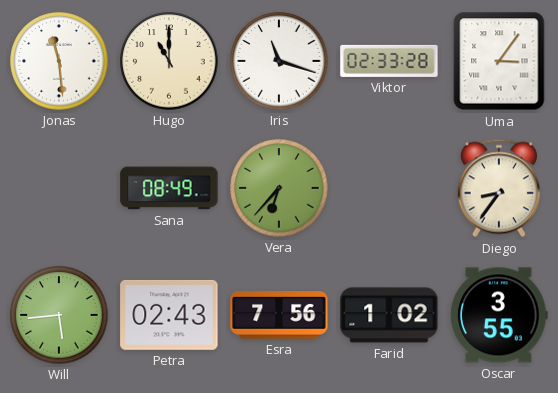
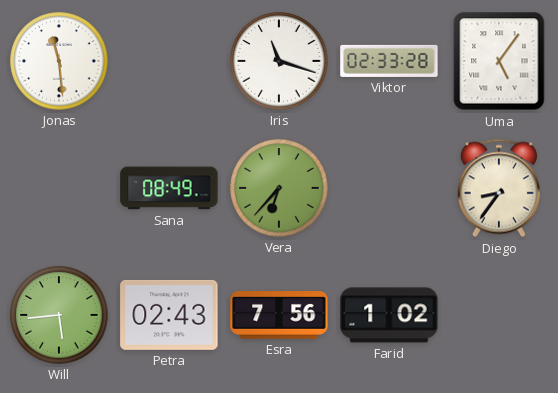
Hugo: 11:00 -> none (169, 61)
Uma: 3:06 -> 5:06 (499, 61)
Oscar: 3:55 -> none (499, 315)
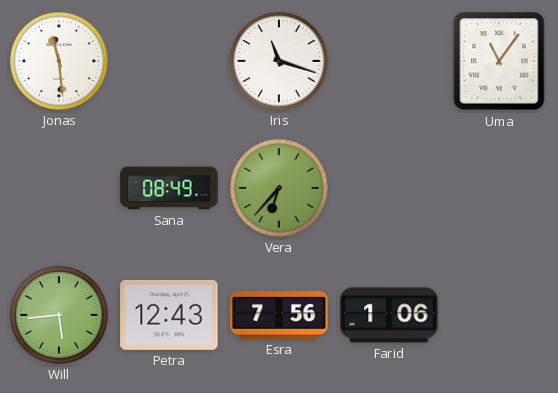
Viktor: 02:33 -> none (389, 61)
Uma: 5:06 -> 11:06 (499, 61)
Diego: 8:36 -> none (499, 188)
Petra: 02:43 -> 12:43 (169, 315)
Farid: 1:02 -> 1:06 (389, 315)
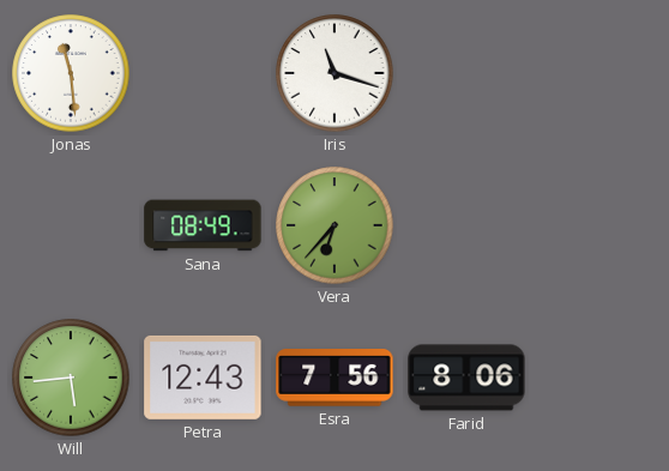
Uma: 11:06 -> none (499, 61)
Farid: 1:06 -> 8:06 (466, 378)
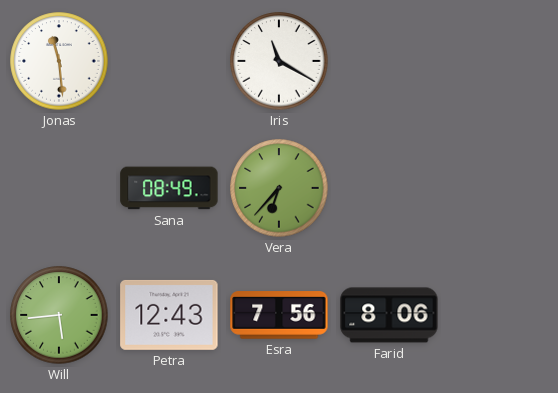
Iris: 11:18 -> 11:20 (279, 61)
